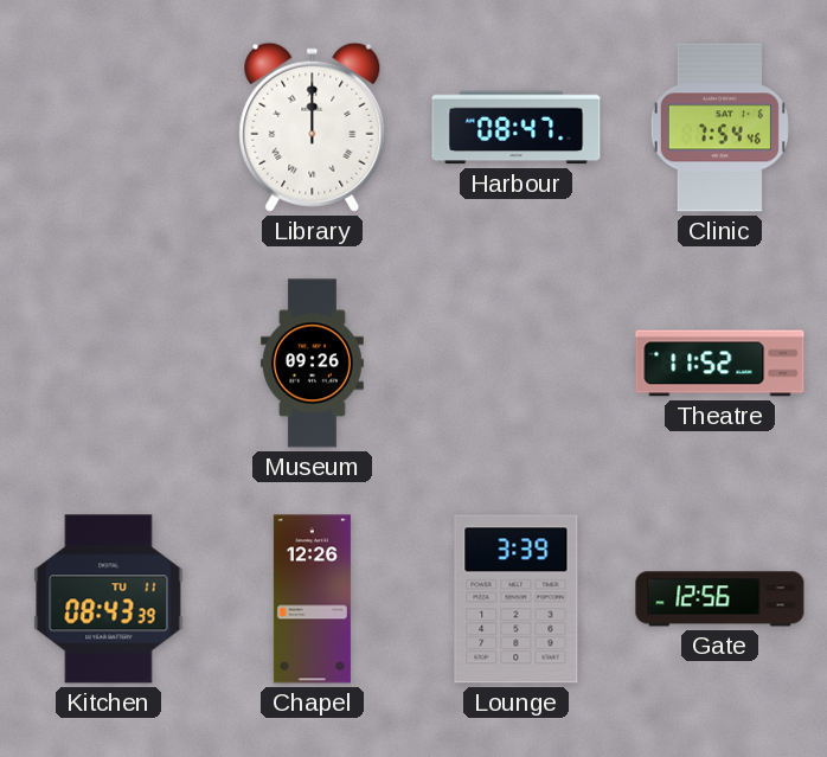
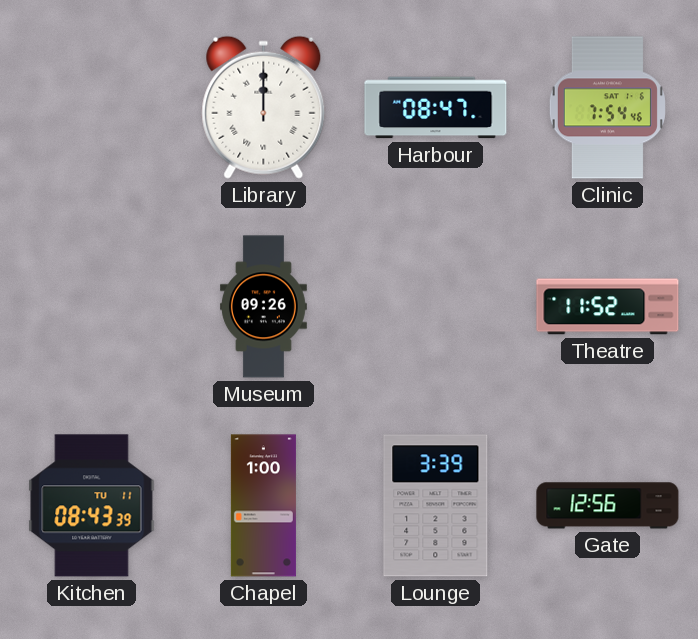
Chapel: 12:26 -> 1:00 (263, 506)
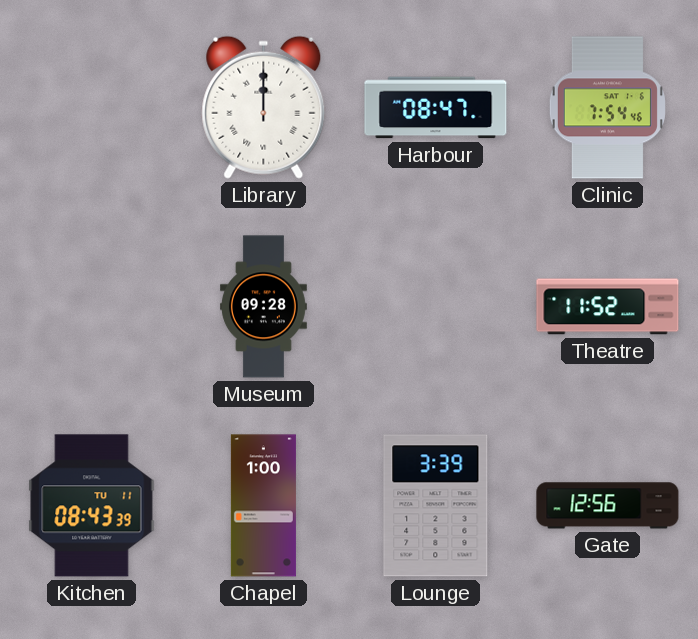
Museum: 09:26 -> 09:28 (263, 307)
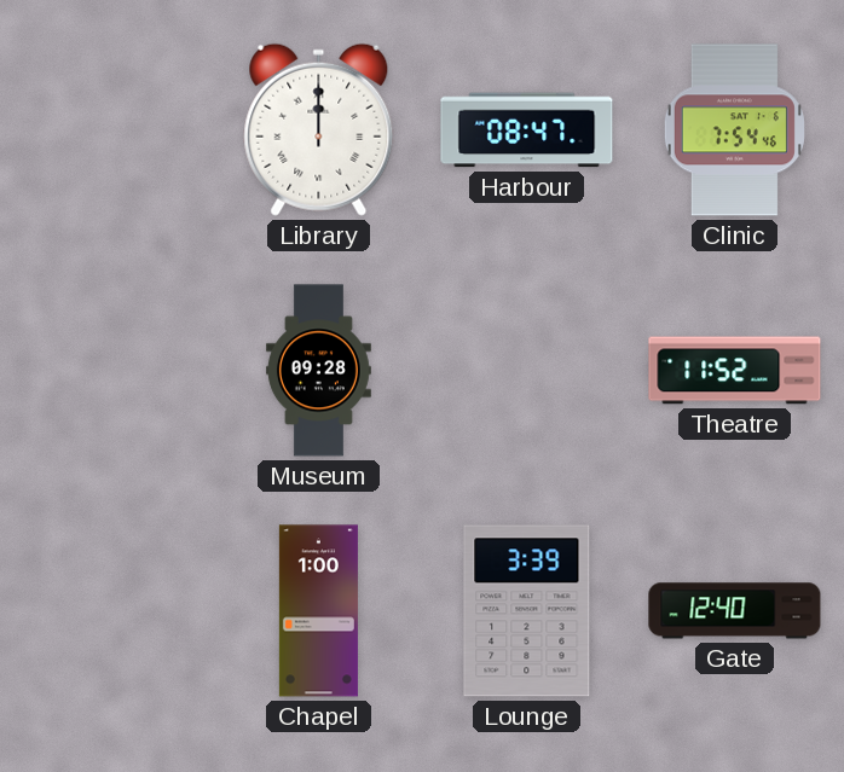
Kitchen: 08:43 -> none (92, 506)
Gate: 12:56 -> 12:40 (735, 611)
